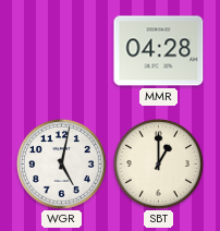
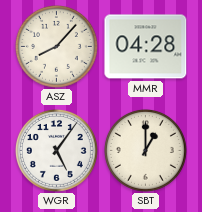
ASZ: none -> 8:07 (56, 46)
WGR: 5:02 -> 5:06 (56, 150)
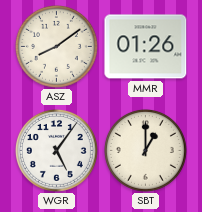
ASZ: 8:07 -> 8:09 (56, 46)
MMR: 04:28 -> 01:26 (146, 47)
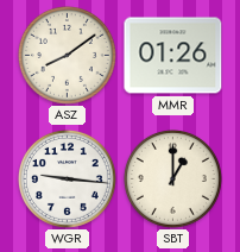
WGR: 5:06 -> 9:16 (67, 178)
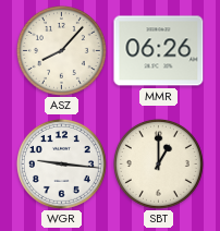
ASZ: 8:09 -> 8:07 (61, 50)
MMR: 01:26 -> 06:26 (159, 51)
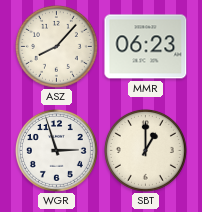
MMR: 06:26 -> 06:23 (146, 47)
WGR: 9:16 -> 2:57 (56, 150)
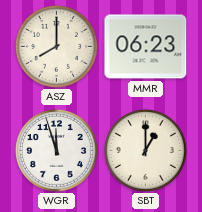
ASZ: 8:07 -> 8:00 (56, 46)
WGR: 2:57 -> 11:57 (56, 150)
